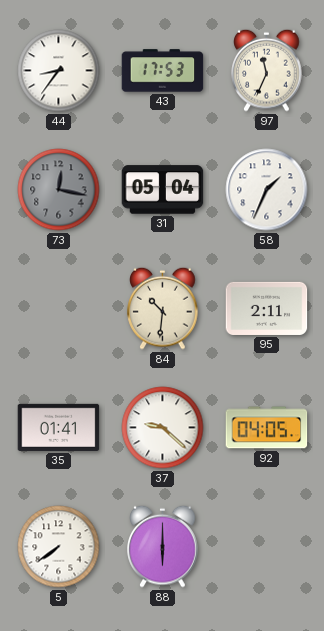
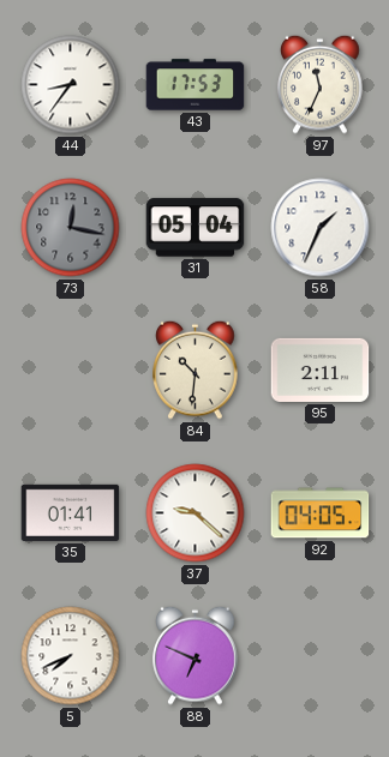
5: 7:39 -> 7:41 (71, 656)
88: 6:00 -> 6:49 (196, 655)
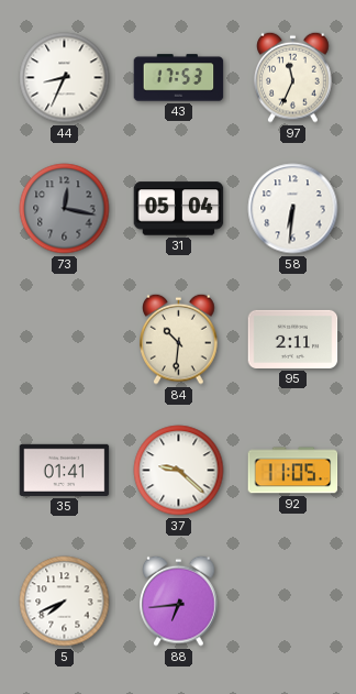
44: 8:36 -> 8:34 (65, 78)
58: 1:34 -> 6:31 (293, 209)
92: 04:05 -> 11:05 (293, 471)
88: 6:49 -> 6:44 (179, 601)
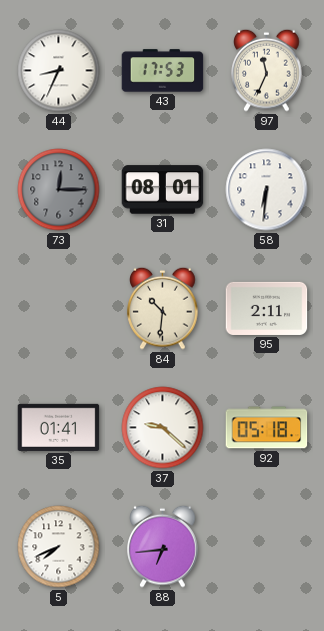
73: 12:17 -> 12:15 (59, 190)
31: 05:04 -> 08:01 (163, 190)
92: 11:05 -> 05:18 (267, 428)
